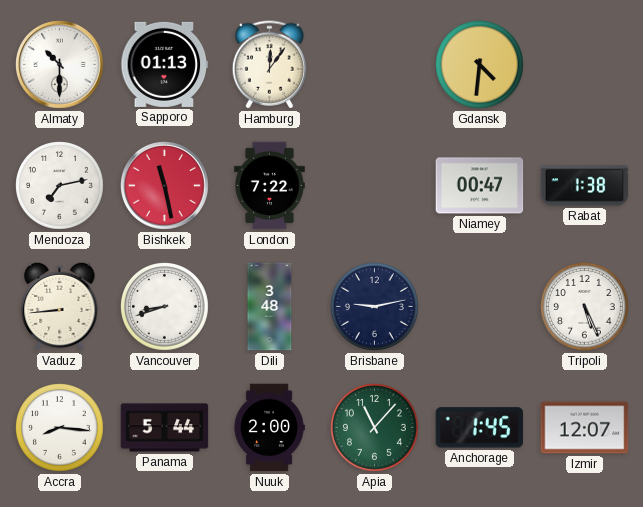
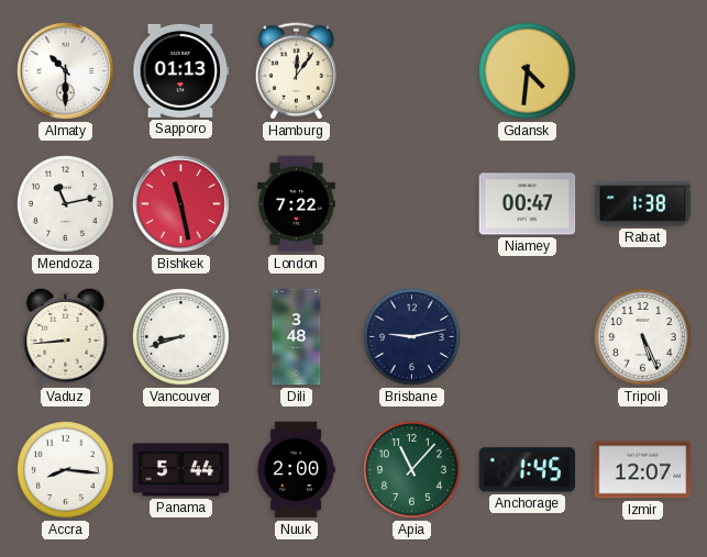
Mendoza: 7:13 -> 11:13 (66, 204)
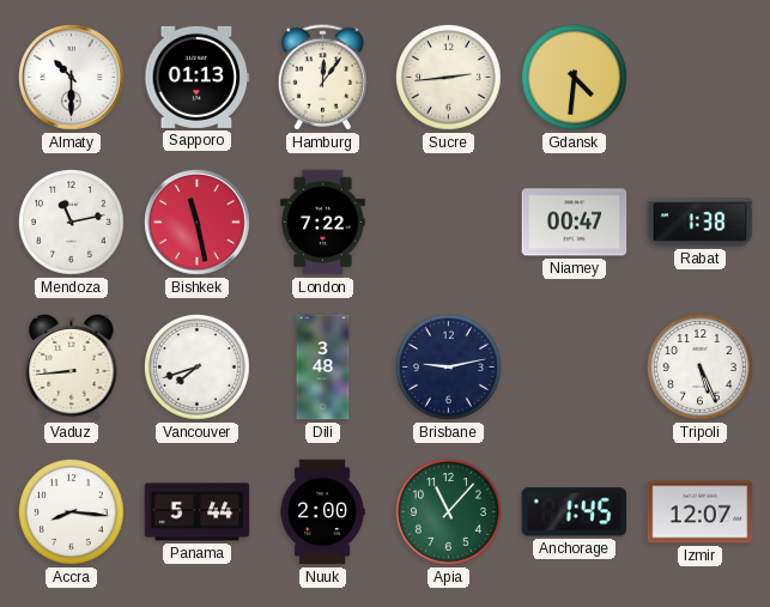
Sucre: none -> 2:44 (449, 78)
Vancouver: 8:42 -> 7:42 (198, 368)
